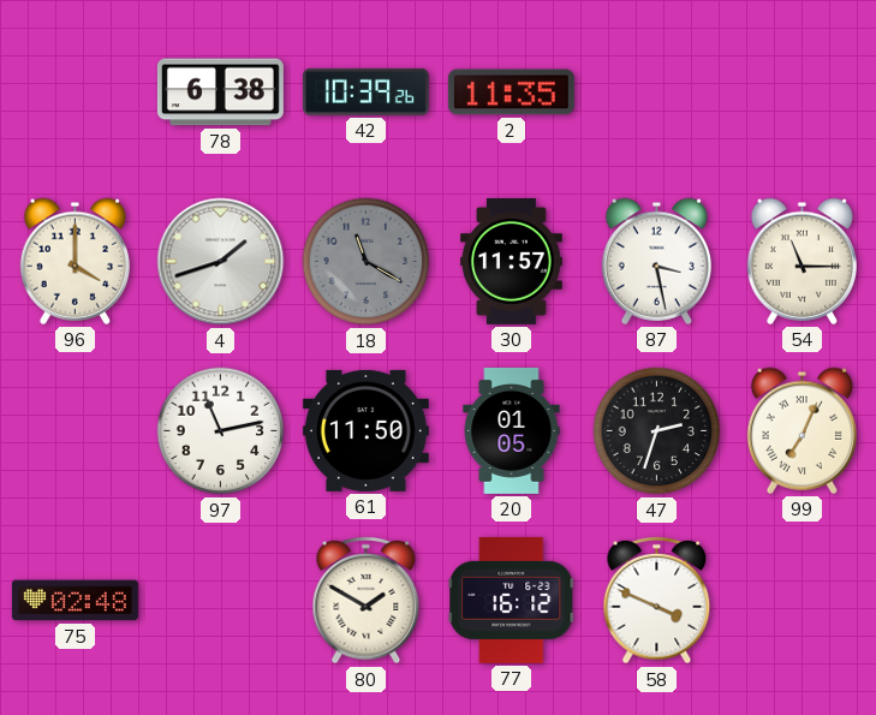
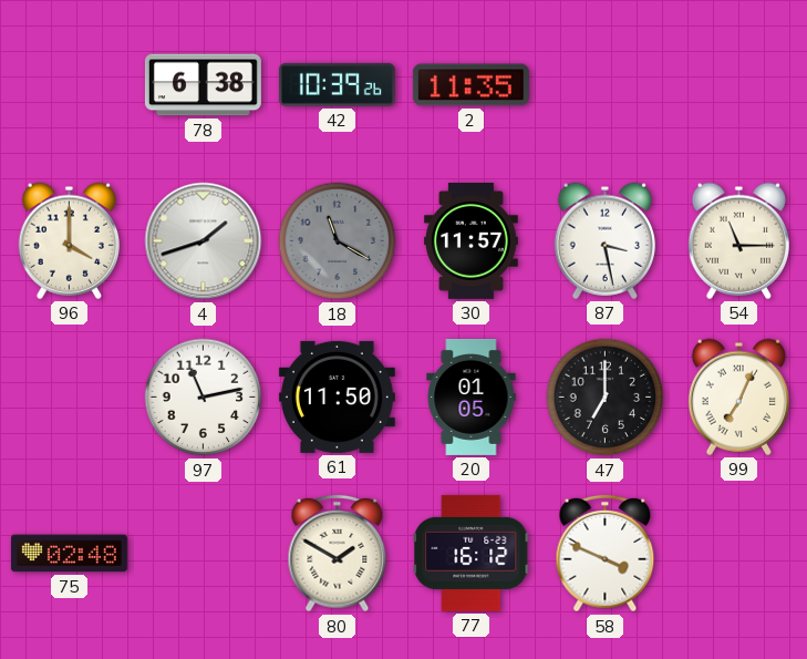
47: 2:33 -> 7:00 (606, 398)
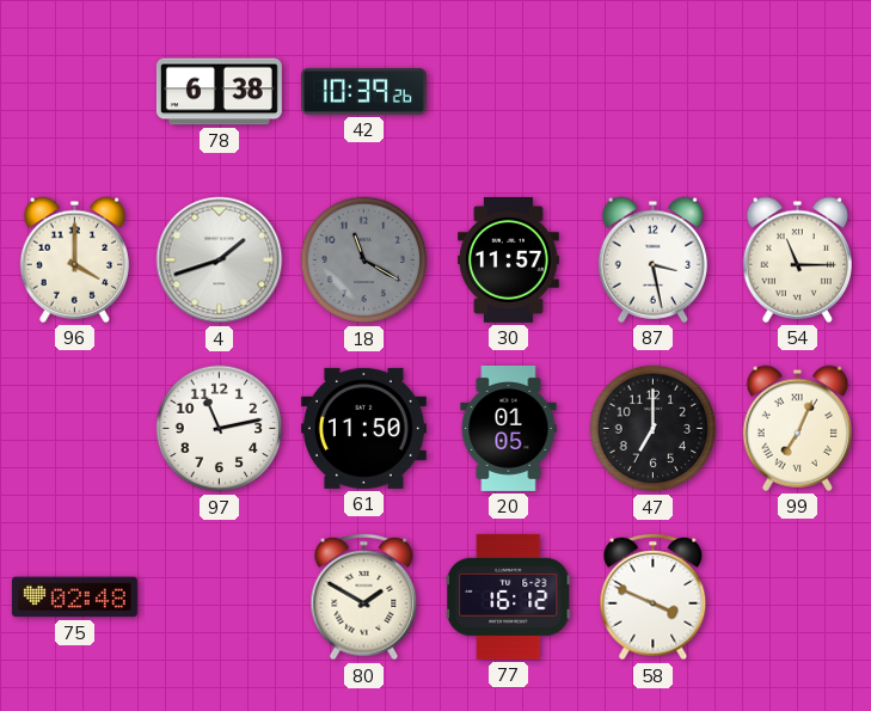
2: 11:35 -> none (470, 85)
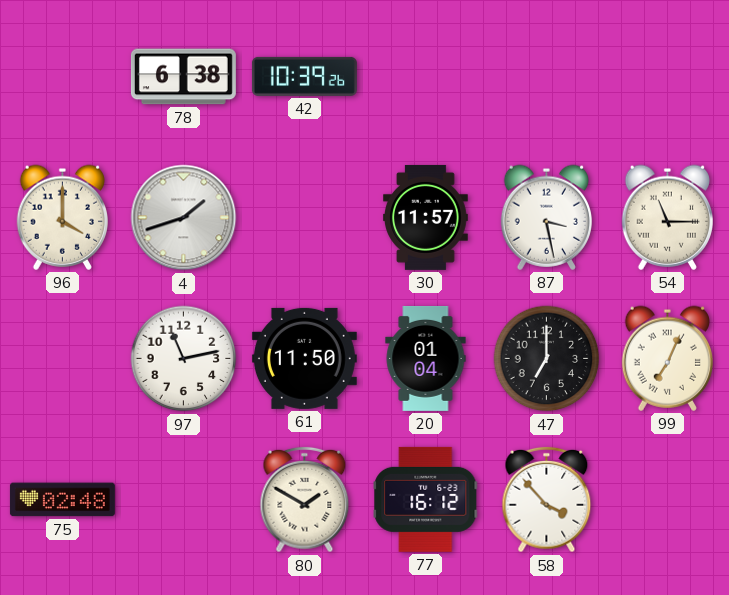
18: 11:20 -> none (364, 261)
20: 01:05 -> 01:04 (426, 358)
58: 3:49 -> 3:53 (547, 500)
